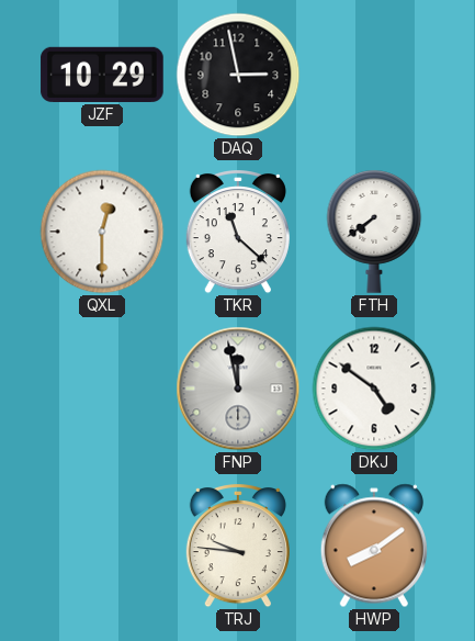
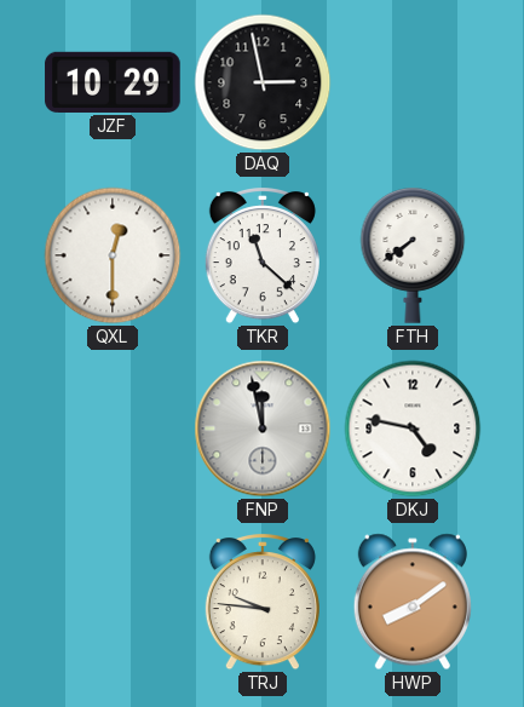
DKJ: 4:51 -> 4:47 (413, 429)
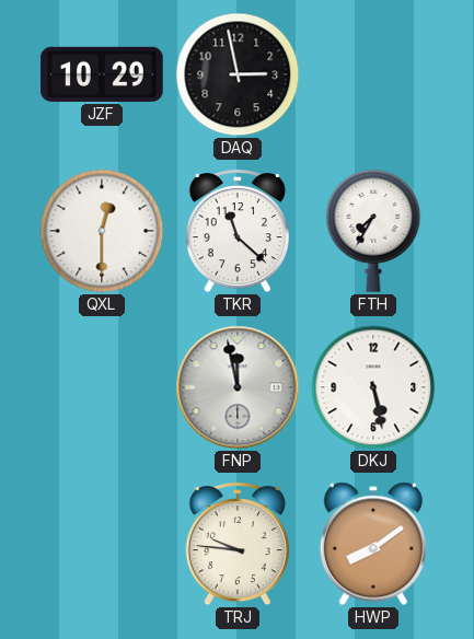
FTH: 7:39 -> 7:35 (373, 231)
DKJ: 4:47 -> 5:28 (373, 387)
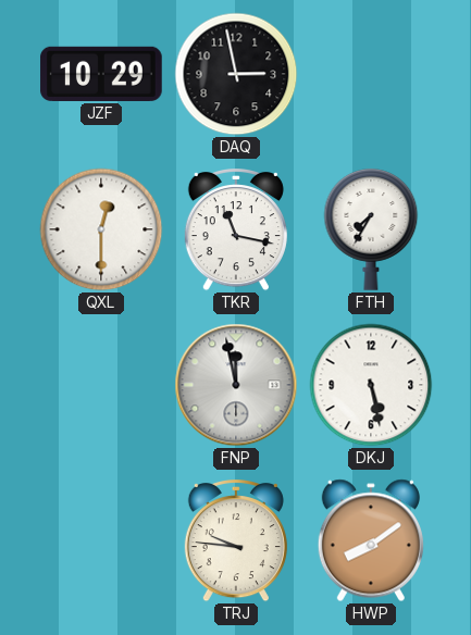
TKR: 11:22 -> 11:17 (236, 231)
